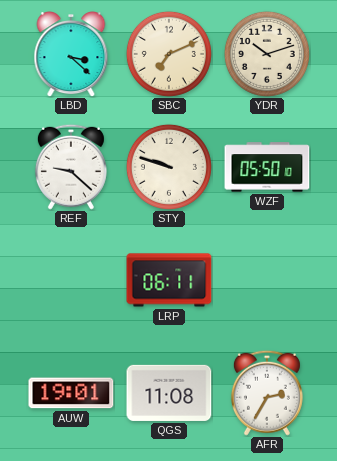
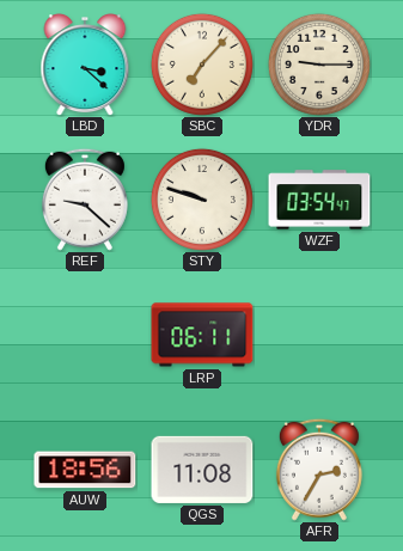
SBC: 7:11 -> 7:07 (202, 65)
YDR: 10:12 -> 9:15 (319, 65)
WZF: 05:50 -> 03:54 (319, 200)
AUW: 19:01 -> 18:56 (85, 470)
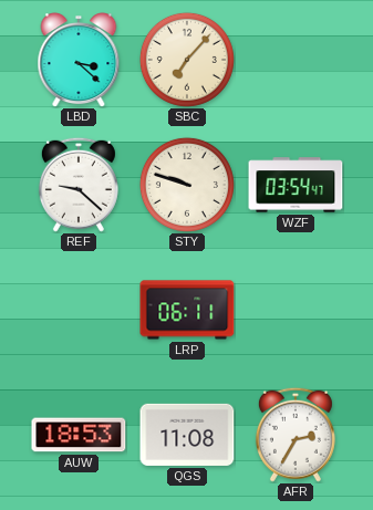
YDR: 9:15 -> none (319, 65)
AUW: 18:56 -> 18:53 (79, 435)
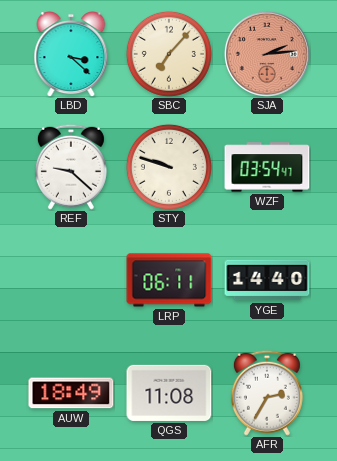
SJA: none -> 2:14 (267, 54)
YGE: none -> 14:40 (267, 280)
AUW: 18:53 -> 18:49 (71, 393)
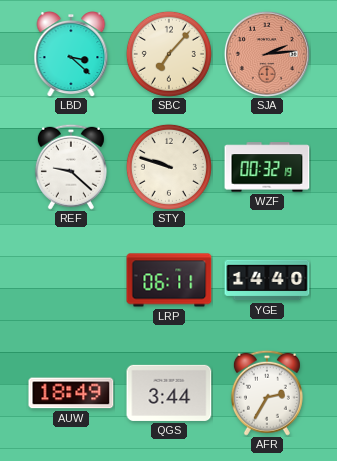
WZF: 03:54 -> 00:32 (267, 167)
QGS: 11:08 -> 3:44 (169, 393)
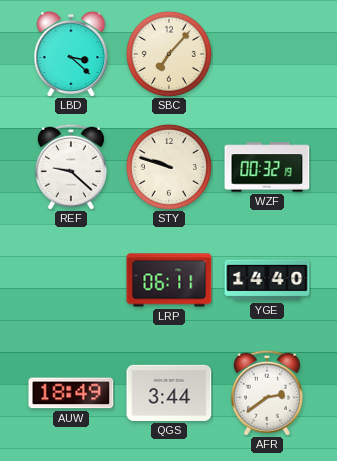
SJA: 2:14 -> none (267, 54)
AFR: 2:35 -> 2:39 (267, 393)
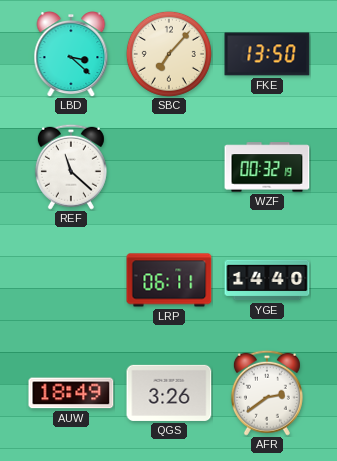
FKE: none -> 13:50 (267, 54)
REF: 9:22 -> 11:22 (71, 167)
STY: 9:48 -> none (169, 167)
QGS: 3:44 -> 3:26 (169, 393)
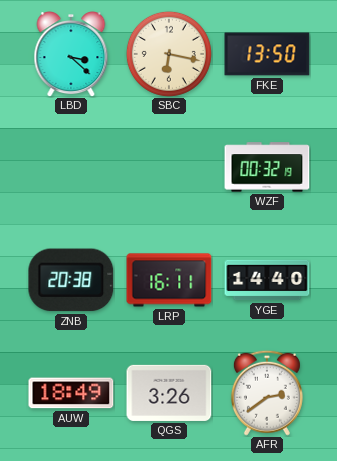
SBC: 7:07 -> 6:17 (169, 54)
REF: 11:22 -> none (71, 167)
ZNB: none -> 20:38 (71, 280)
LRP: 06:11 -> 16:11 (169, 280)
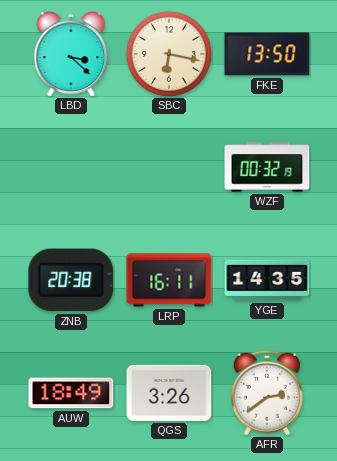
YGE: 14:40 -> 14:35 (267, 280)
